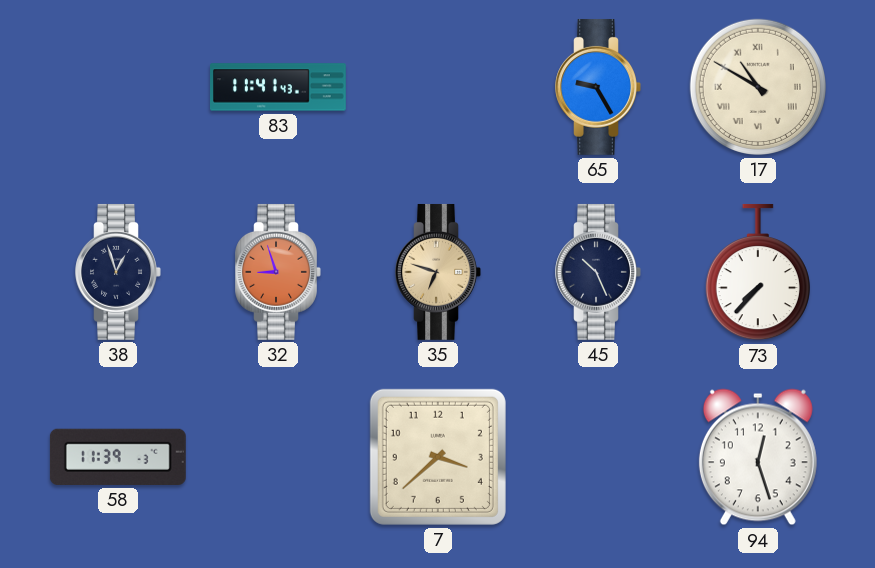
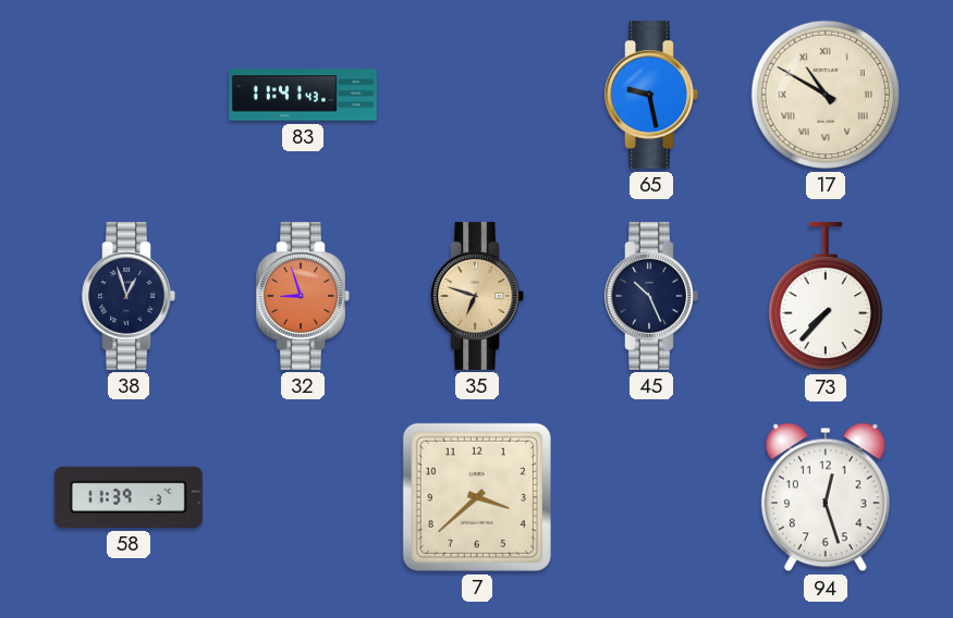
65: 9:25 -> 9:28 (651, 95)
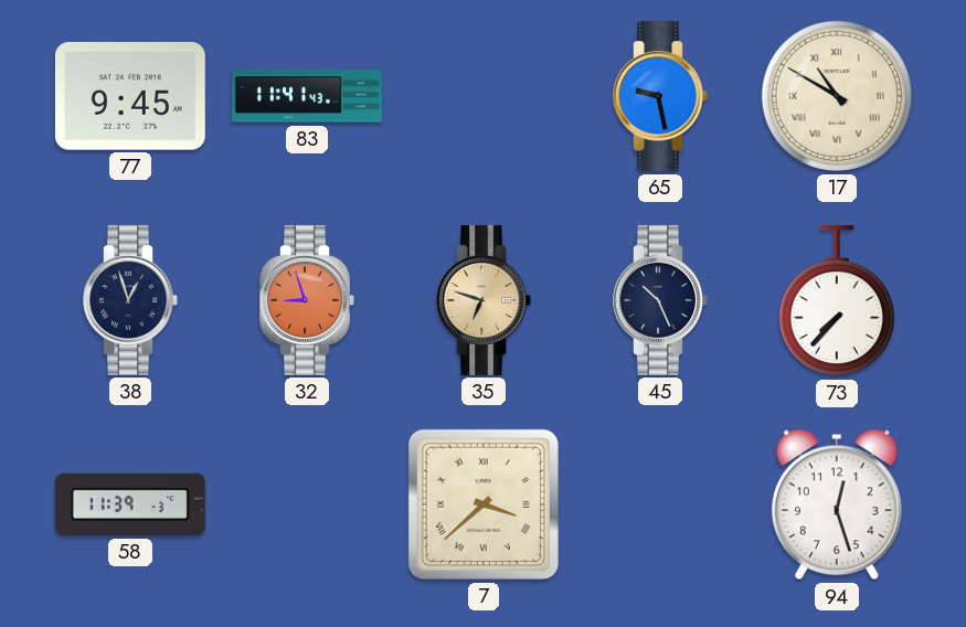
77: none -> 9:45 (130, 97)
7 numerals: Arabic -> Roman (484, 504)
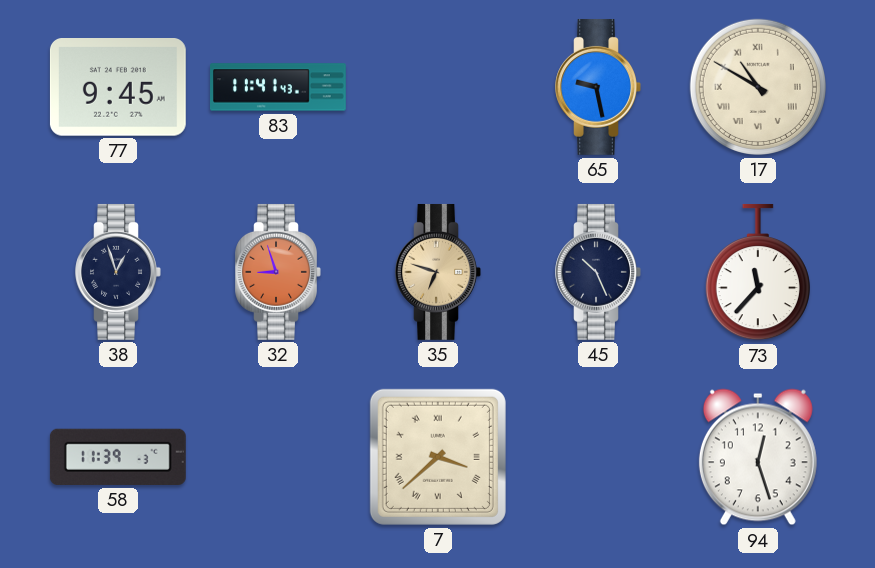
73: 7:37 -> 11:37 (758, 272)
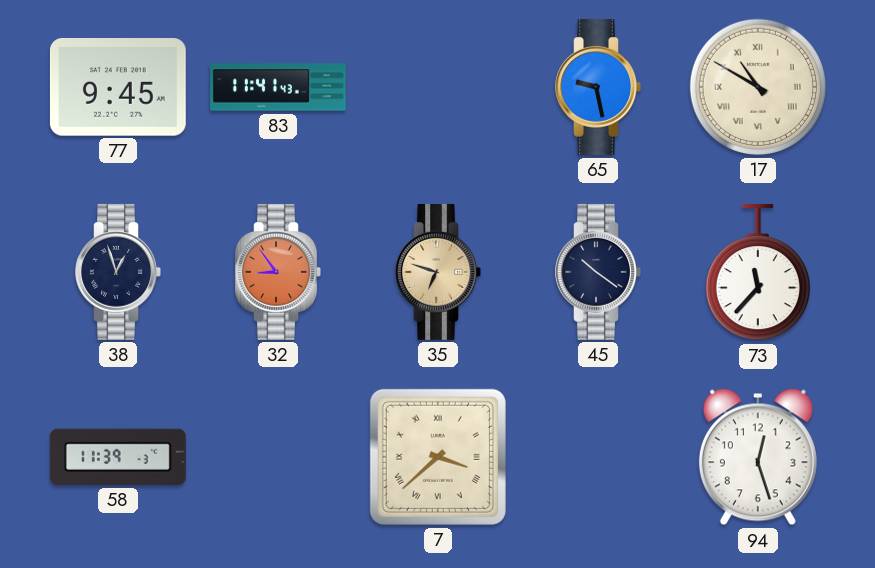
32: 8:57 -> 8:54 (278, 272)
45: 10:26 -> 10:21 (598, 272)
